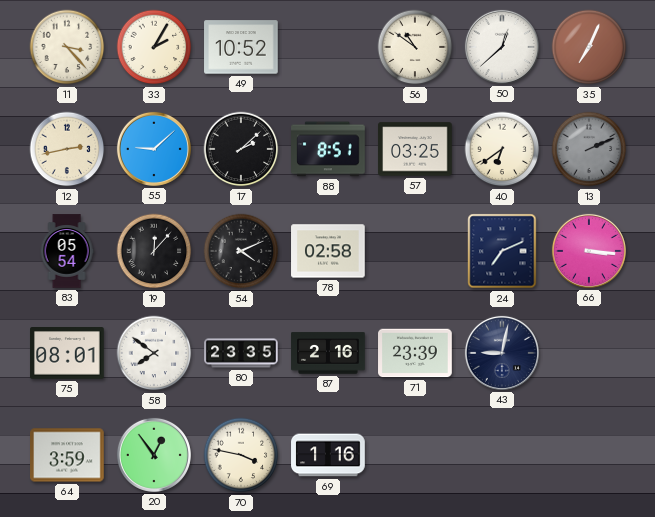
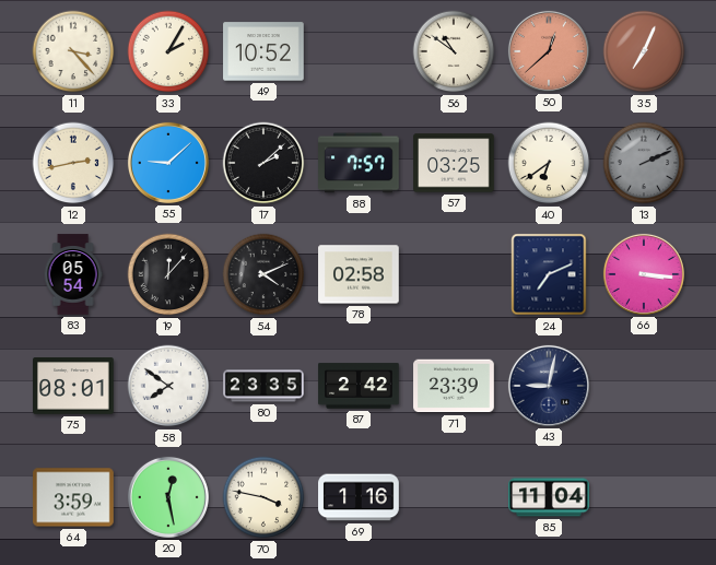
50 dial: white -> salmon (549, 51)
88: 8:51 -> 7:57 (359, 163)
87: 2:16 -> 2:42 (359, 386)
20: 12:54 -> 12:28 (168, 497)
85: none -> 11:04 (549, 497)
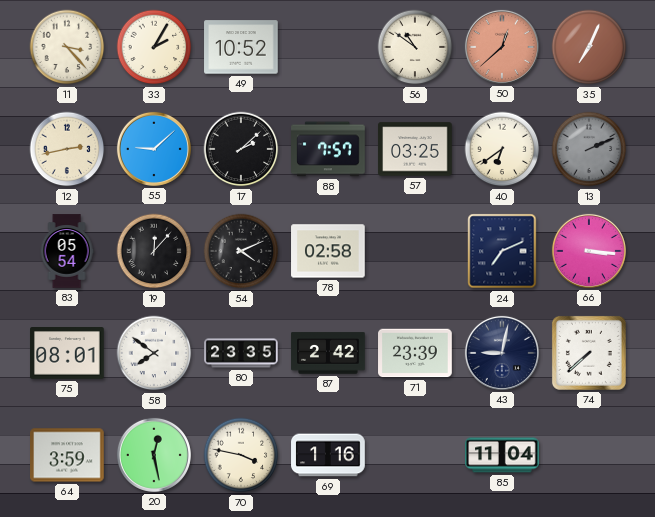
74: none -> 7:38 (589, 353)
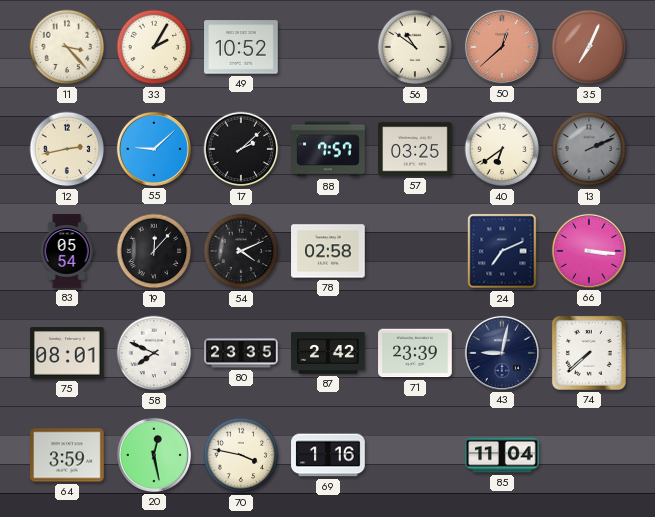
58: 7:51 -> 7:49 (154, 353)
